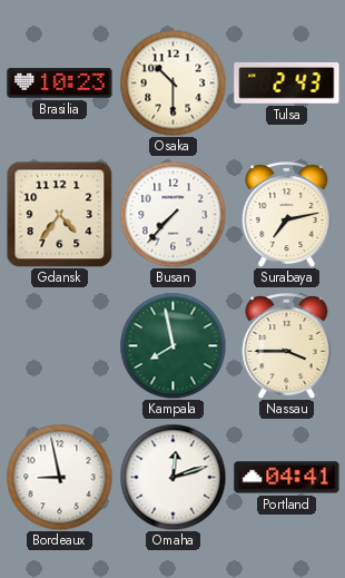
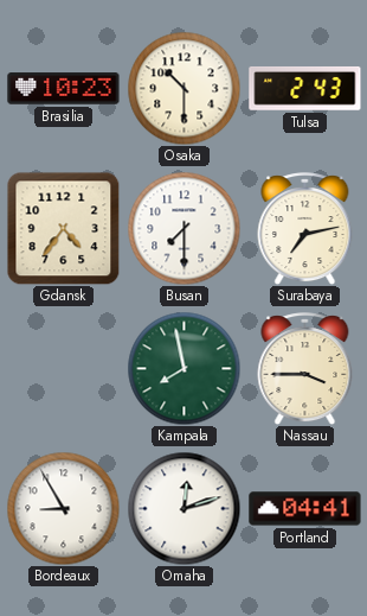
Busan: 7:37 -> 7:30 (183, 228)
Bordeaux: 8:58 -> 8:55 (63, 508)
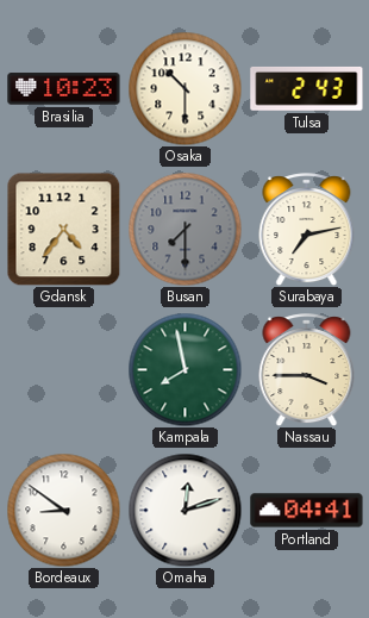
Busan dial: white -> grey (185, 229)
Bordeaux: 8:55 -> 8:51 (63, 510)
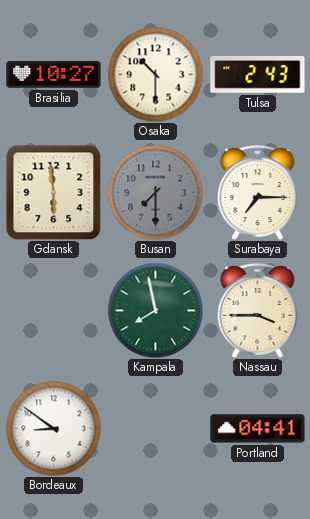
Brasilia: 10:23 -> 10:27 (54, 75)
Gdansk: 4:36 -> 5:59 (53, 192)
Surabaya: 7:13 -> 7:15 (258, 193)
Omaha: 12:12 -> none (185, 510)
